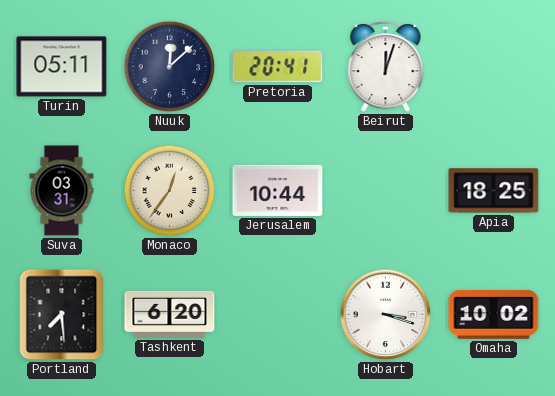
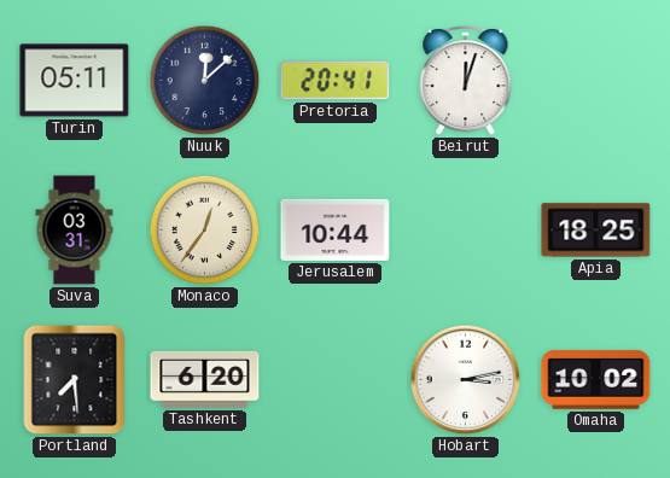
Hobart: 3:18 -> 3:13 (466, 380)
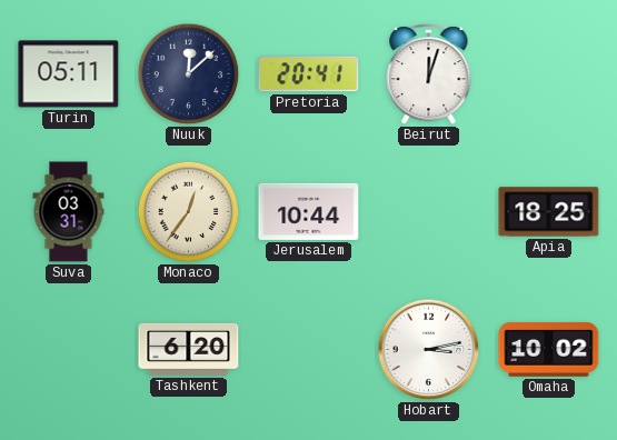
Portland: 7:29 -> none (75, 380)
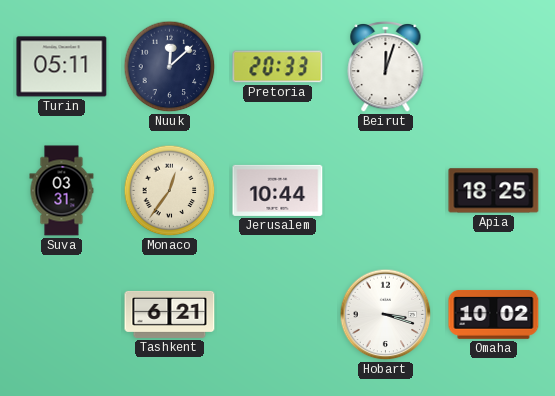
Pretoria: 20:41 -> 20:33 (278, 67)
Tashkent: 6:20 -> 6:21 (170, 314)
Hobart: 3:13 -> 3:18 (386, 315)
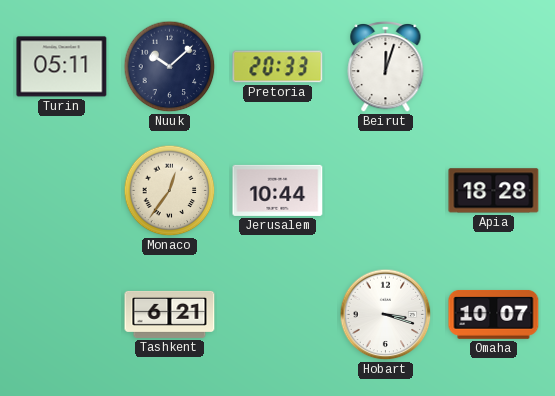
Nuuk: 12:08 -> 10:08 (170, 67)
Suva: 03:31 -> none (62, 191)
Apia: 18:25 -> 18:28 (494, 191)
Omaha: 10:02 -> 10:07 (494, 315)
